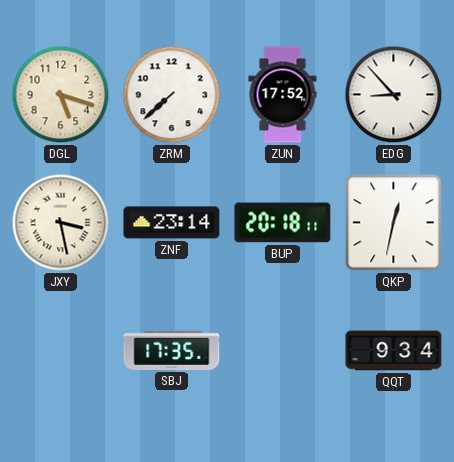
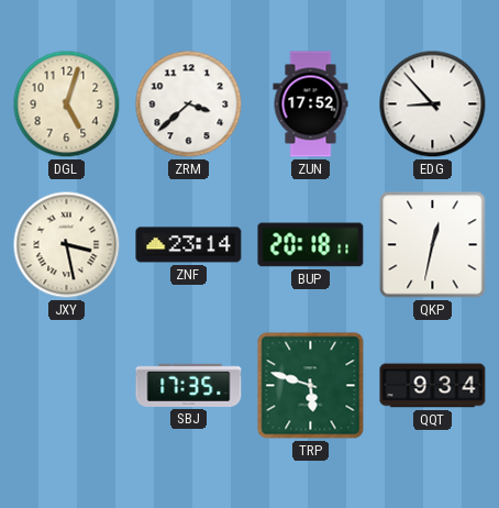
DGL: 5:18 -> 5:03 (67, 104)
ZRM: 7:38 -> 3:38 (189, 104)
TRP: none -> 5:48 (311, 386)
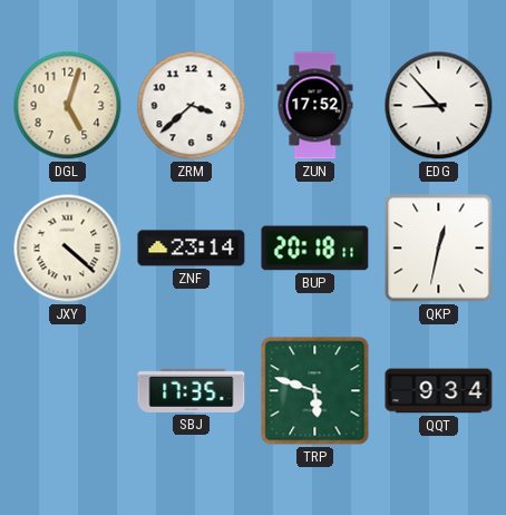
JXY: 3:28 -> 4:22 (68, 249)
